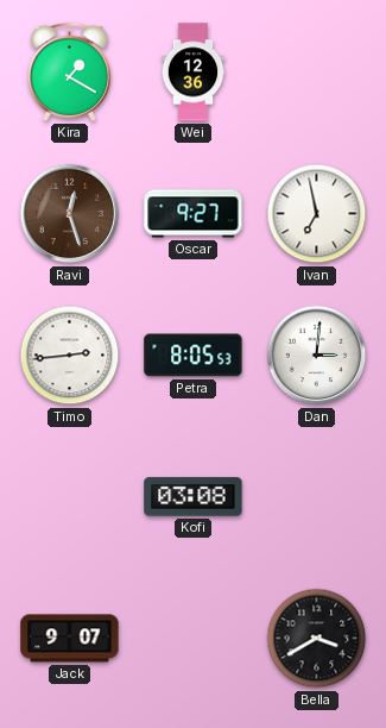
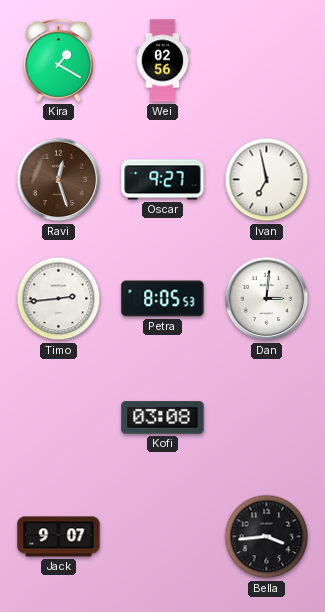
Wei: 12:36 -> 02:56 (163, 61)
Bella: 3:40 -> 3:44 (267, 537)
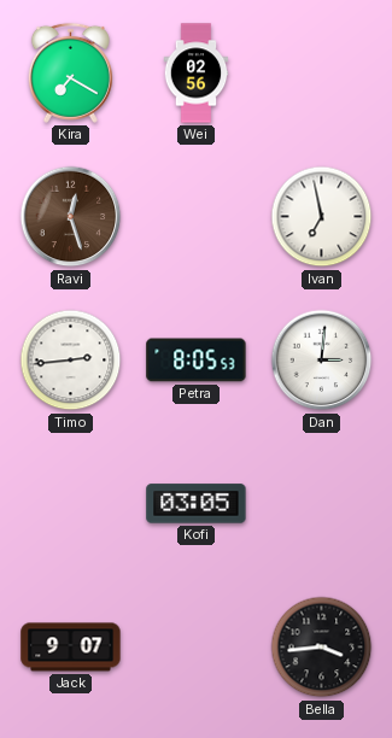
Kira: 1:20 -> 7:20 (70, 72)
Oscar: 9:27 -> none (163, 180)
Kofi: 03:08 -> 03:05 (197, 504)
